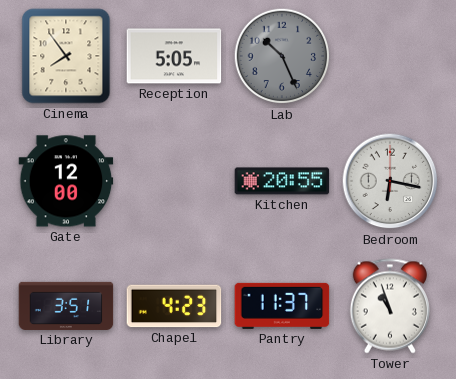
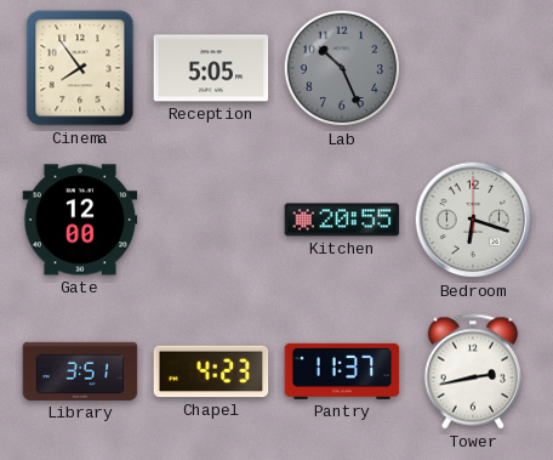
Bedroom: 6:17 -> 6:18 (473, 220)
Tower: 10:57 -> 2:43 (473, 371)
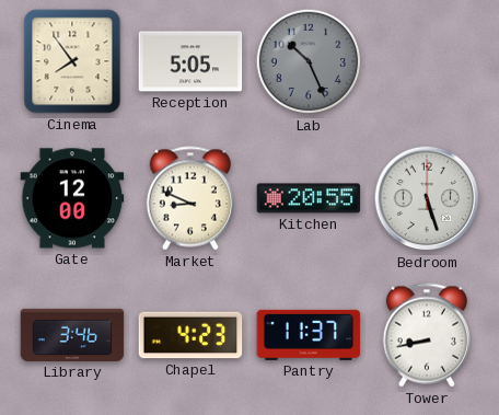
Market: none -> 8:49 (190, 198)
Bedroom: 6:18 -> 5:27 (427, 198)
Library: 3:51 -> 3:46 (72, 335)
Tower: 2:43 -> 8:43 (427, 335)
